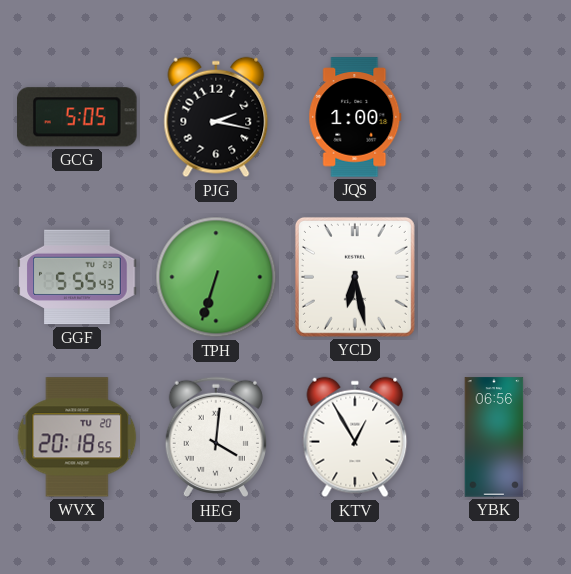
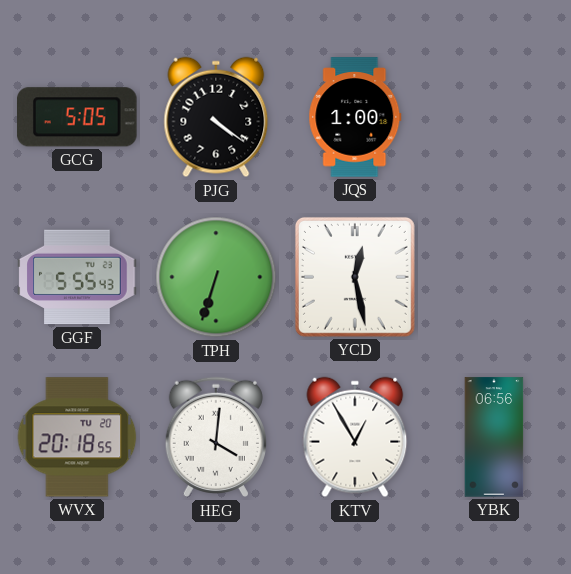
PJG: 2:17 -> 4:21 (216, 117)
YCD: 6:28 -> 12:28 (355, 277)
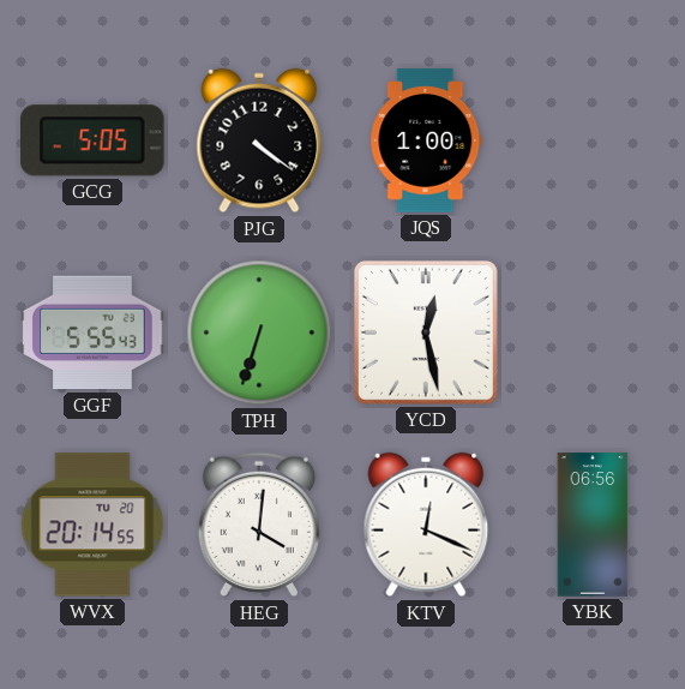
WVX: 20:18 -> 20:14 (92, 525)
KTV: 12:55 -> 12:19 (426, 525)
